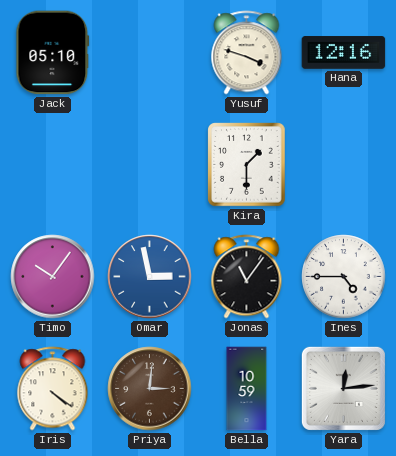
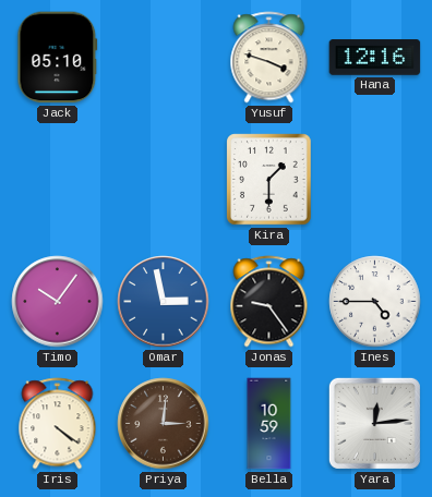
Jonas: 11:06 -> 9:24 (269, 302)
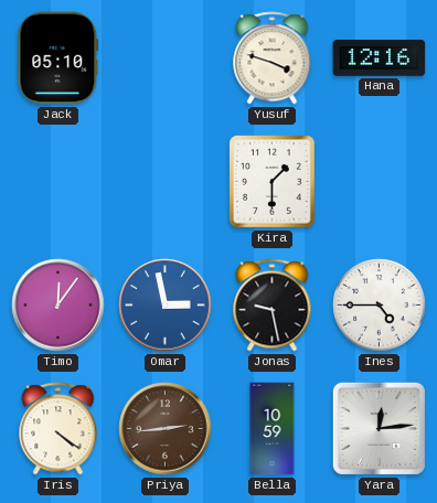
Timo: 10:06 -> 12:06 (58, 306)
Jonas: 9:24 -> 9:28 (273, 306)
Priya: 3:01 -> 2:44 (166, 429)
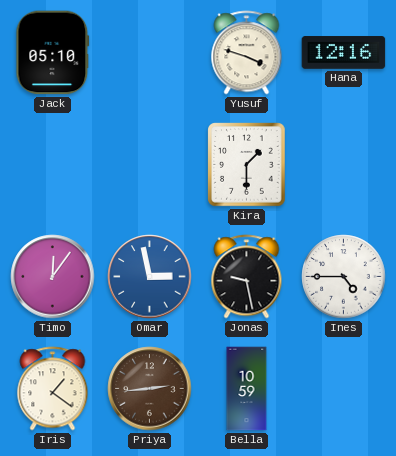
Iris: 4:21 -> 1:21 (53, 389)
Yara: 12:14 -> none (379, 428)
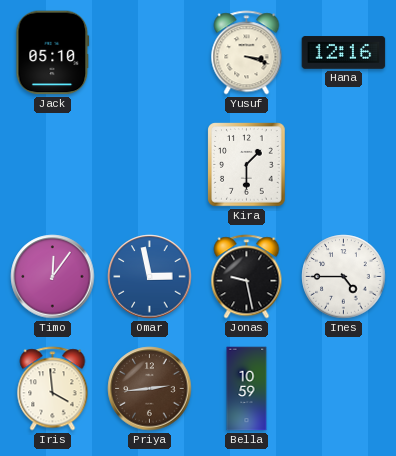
Yusuf: 3:48 -> 3:18 (247, 53)
Iris: 1:21 -> 3:59 (53, 389)
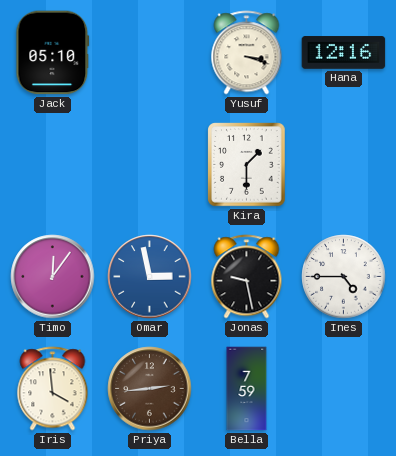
Bella: 10:59 -> 7:59 (247, 389)
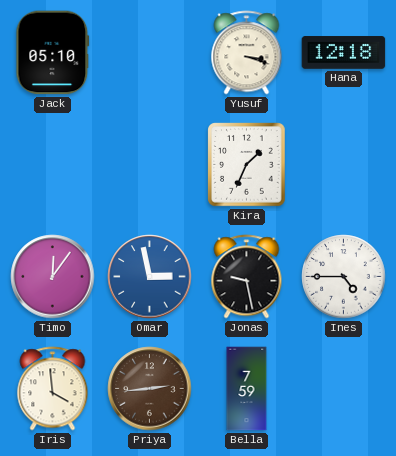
Hana: 12:16 -> 12:18 (344, 53)
Kira: 1:30 -> 1:34 (247, 165)
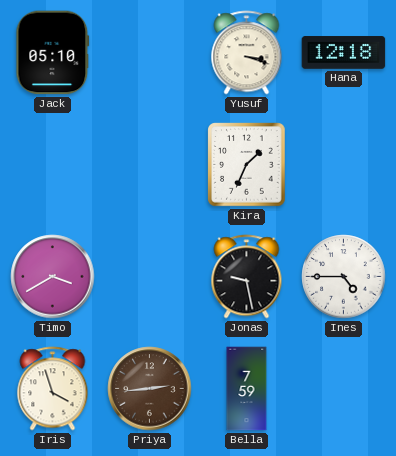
Timo: 12:06 -> 3:40 (53, 277)
Omar: 2:58 -> none (150, 277)
Iris: 3:59 -> 3:57 (53, 389)
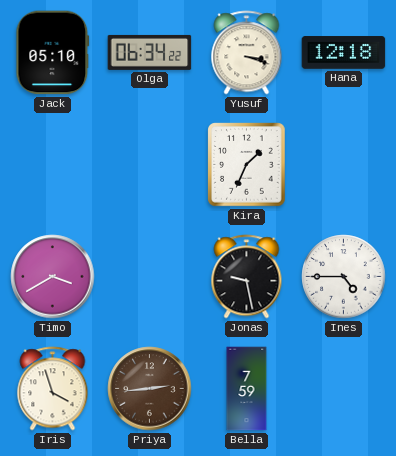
Olga: none -> 06:34 (150, 52)
